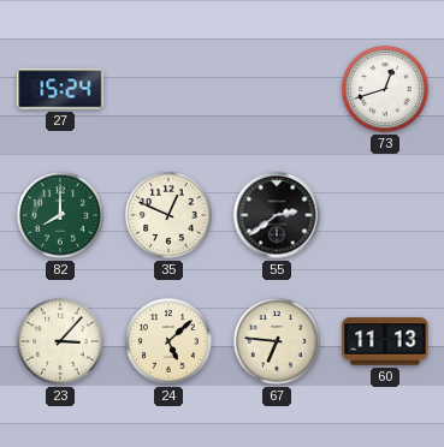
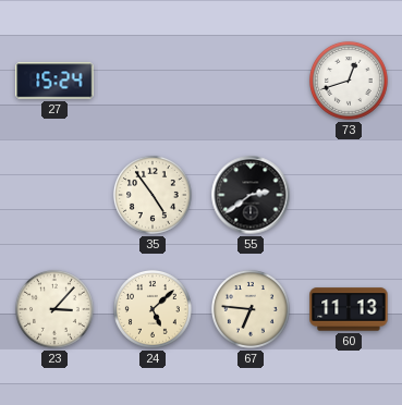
82: 8:00 -> none (60, 215)
35: 12:49 -> 4:54 (153, 195)
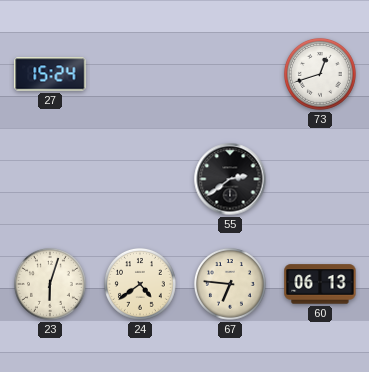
35: 4:54 -> none (153, 195)
23: 3:07 -> 6:03 (50, 284)
24: 5:08 -> 4:39 (140, 284)
60: 11:13 -> 06:13 (320, 284)
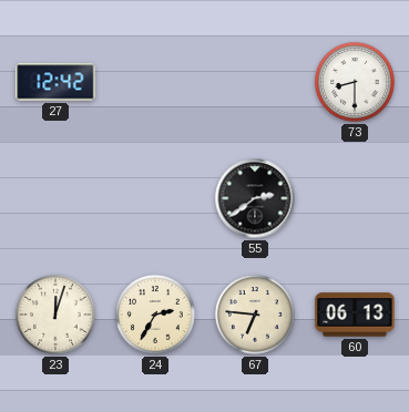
27: 15:24 -> 12:42 (55, 82)
73: 12:42 -> 8:30 (355, 82)
23: 6:03 -> 12:03 (55, 315)
24: 4:39 -> 2:35 (155, 315)
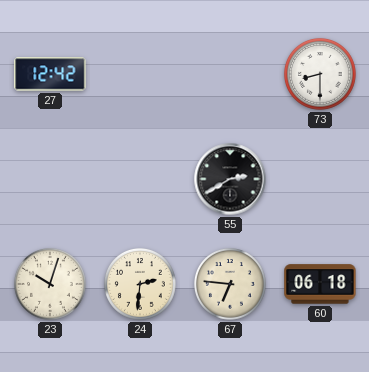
55: 2:39 -> 2:40 (230, 179)
23: 12:03 -> 10:03 (50, 284)
24: 2:35 -> 2:31 (140, 284)
60: 06:13 -> 06:18 (320, 284)
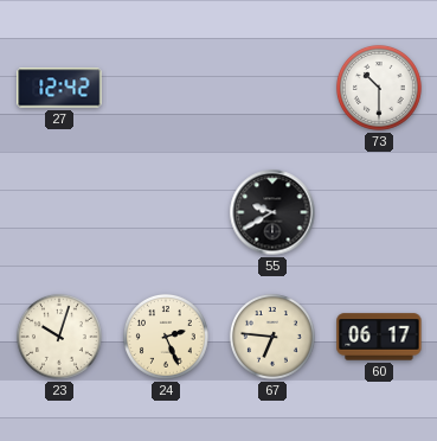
73: 8:30 -> 10:30 (379, 88)
55: 2:40 -> 9:40 (272, 212)
24: 2:31 -> 2:26 (166, 337)
60: 06:18 -> 06:17 (379, 337)
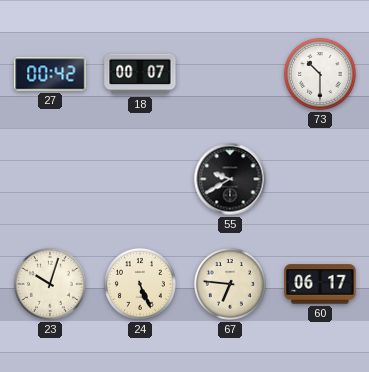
27: 12:42 -> 00:42 (50, 74)
18: none -> 00:07 (140, 74)
24: 2:26 -> 5:26 (140, 284)
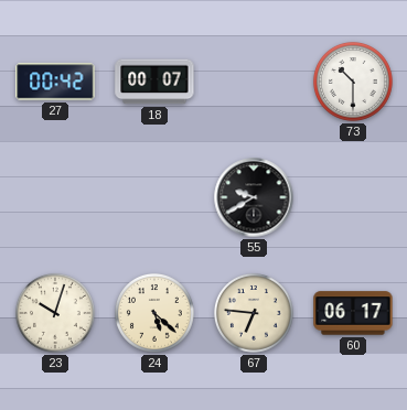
24: 5:26 -> 5:22 (154, 313)
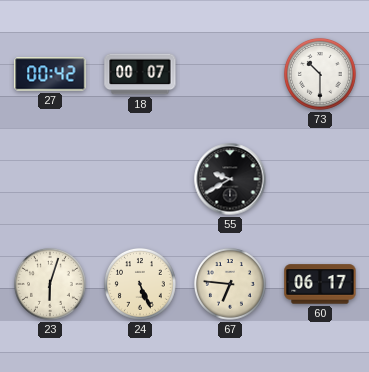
23: 10:03 -> 6:03 (50, 284)
24: 5:22 -> 5:26 (140, 284)
